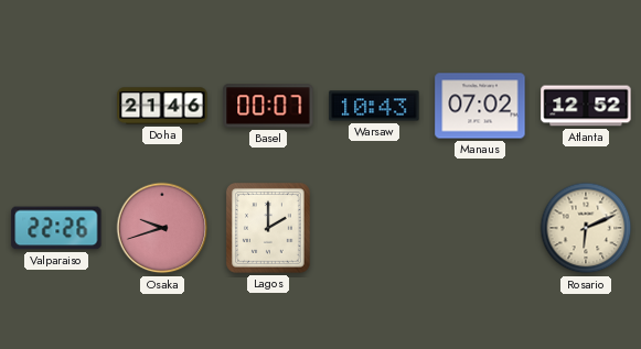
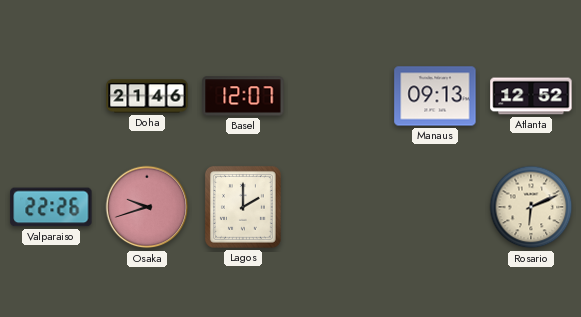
Basel: 00:07 -> 12:07 (243, 96)
Warsaw: 10:43 -> none (374, 106)
Manaus: 07:02 -> 09:13 (435, 96)
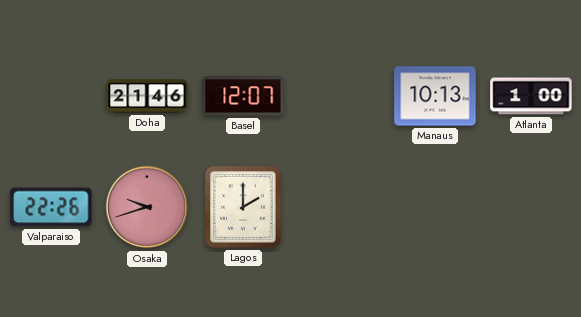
Manaus: 09:13 -> 10:13 (435, 96)
Atlanta: 12:52 -> 1:00 (531, 96)
Rosario: 6:11 -> none (531, 207)
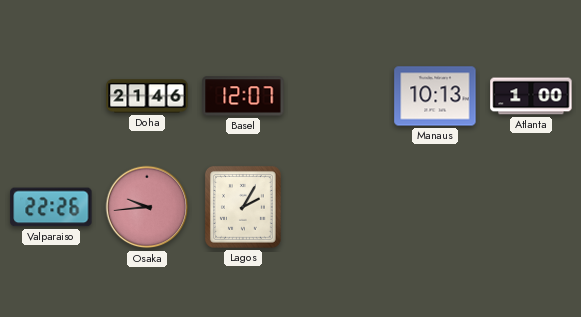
Osaka: 9:42 -> 9:44 (147, 207)
Lagos: 2:00 -> 2:05 (243, 207)
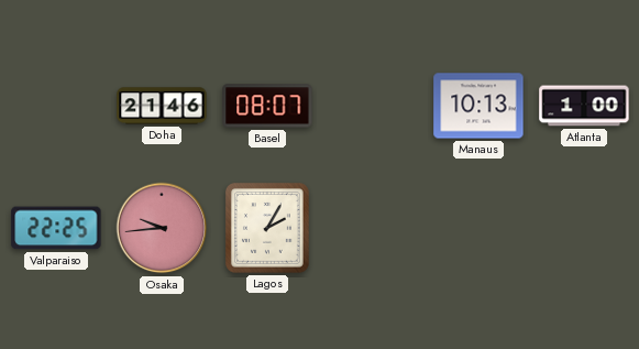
Basel: 12:07 -> 08:07 (267, 106)
Valparaiso: 22:26 -> 22:25 (56, 228)
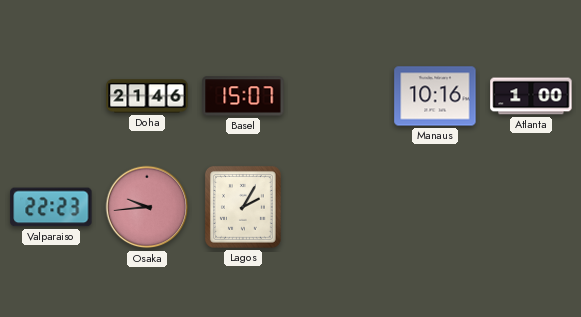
Basel: 08:07 -> 15:07 (243, 96)
Manaus: 10:13 -> 10:16 (435, 96)
Valparaiso: 22:25 -> 22:23 (51, 207)
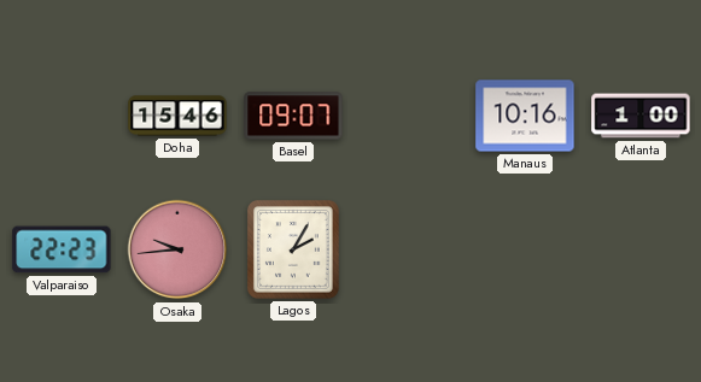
Doha: 21:46 -> 15:46 (177, 116)
Basel: 15:07 -> 09:07 (293, 116)
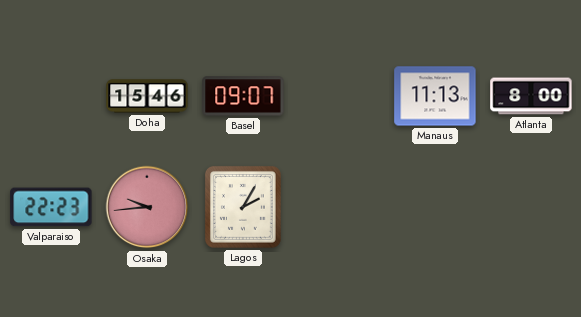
Manaus: 10:16 -> 11:13 (435, 96)
Atlanta: 1:00 -> 8:00 (531, 96)
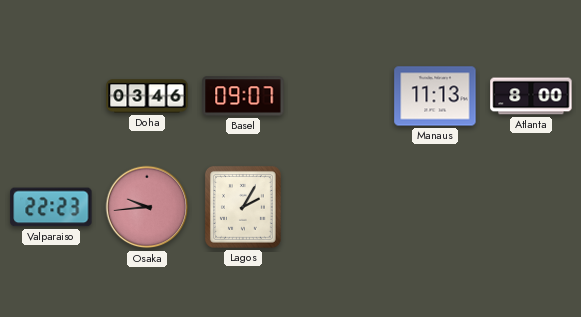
Doha: 15:46 -> 03:46 (147, 96)
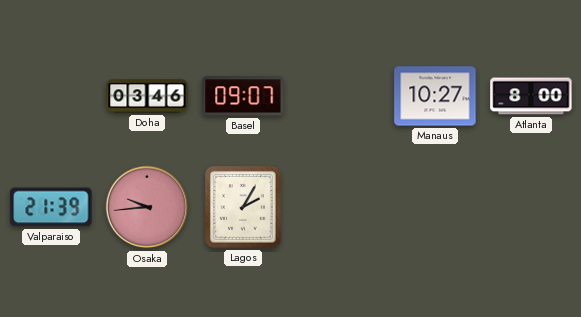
Manaus: 11:13 -> 10:27 (435, 96)
Valparaiso: 22:23 -> 21:39 (51, 207)
